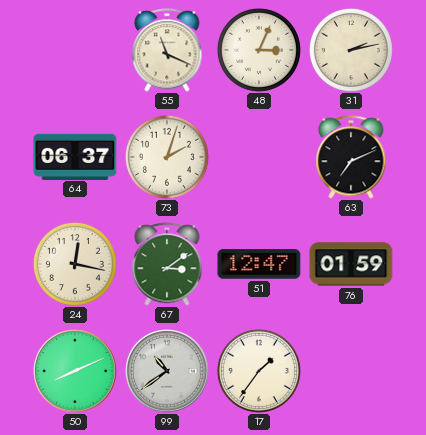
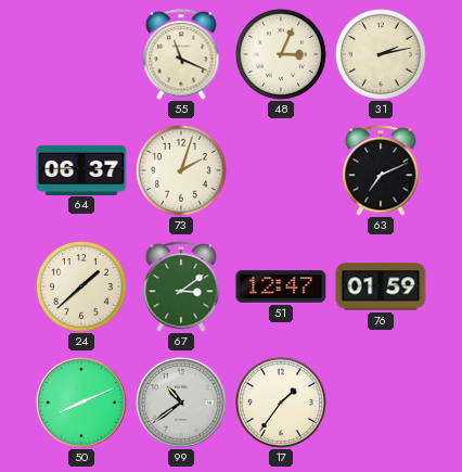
24: 12:17 -> 1:38 (81, 286)
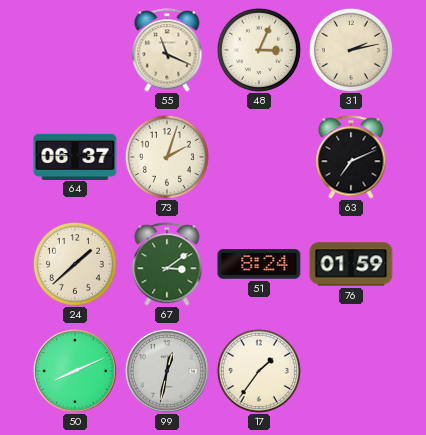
51: 12:47 -> 8:24 (259, 264)
99: 10:39 -> 12:32 (168, 372)
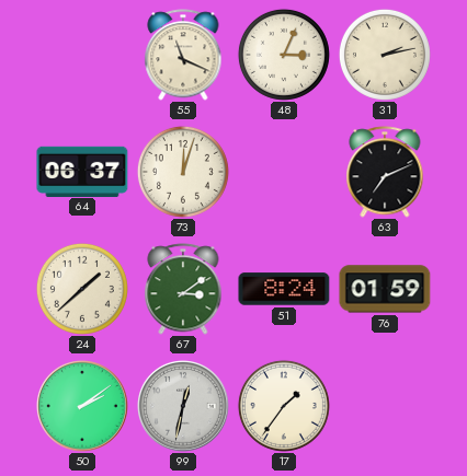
73: 2:03 -> 12:03 (183, 172)
50: 8:11 -> 2:09 (83, 407)
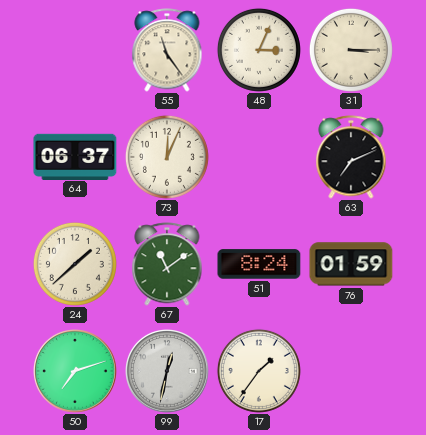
55: 11:19 -> 11:24 (167, 50)
31: 2:13 -> 3:15 (351, 50)
73: 12:03 -> 12:04 (167, 157)
67: 3:09 -> 11:09 (167, 264)
50: 2:09 -> 7:12 (76, 372)
